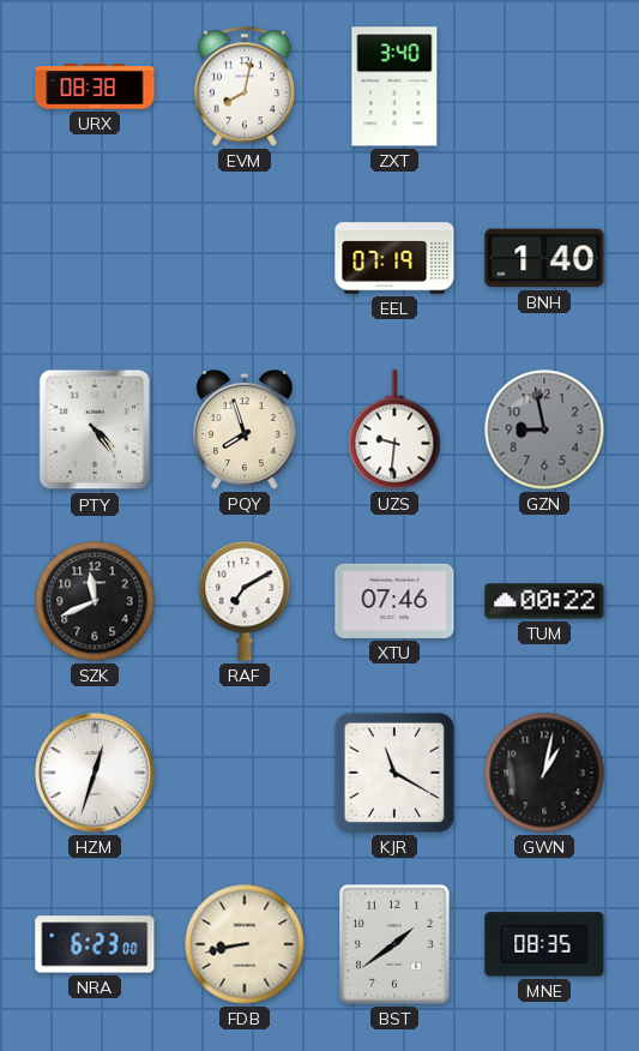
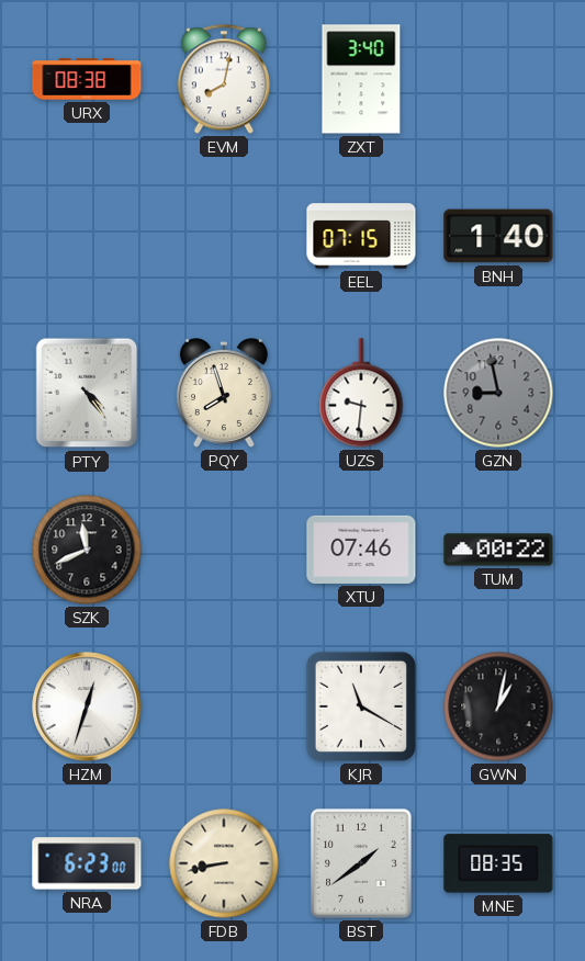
EEL: 07:19 -> 07:15 (361, 236)
RAF: 7:10 -> none (245, 601)
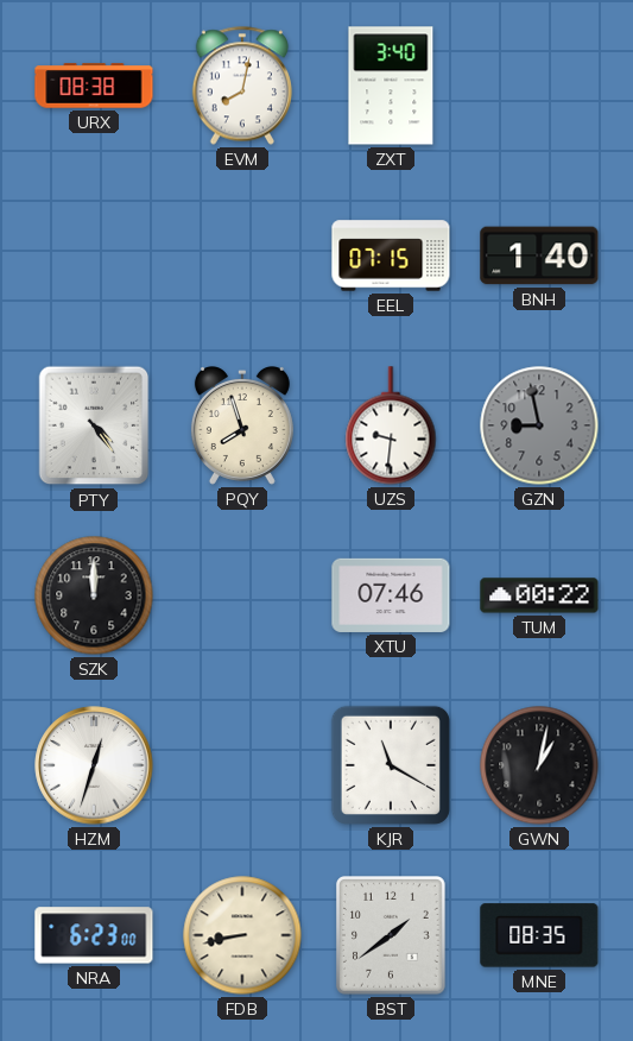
SZK: 11:41 -> 12:00 (94, 595)
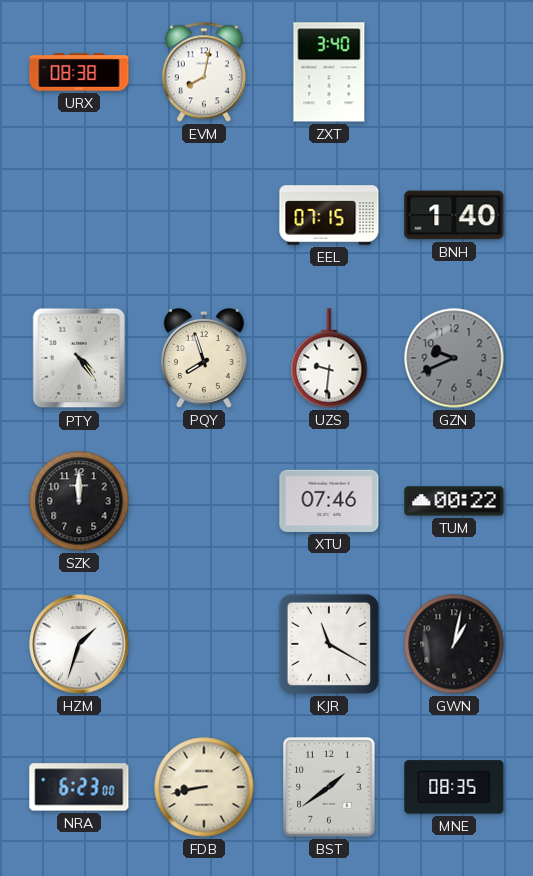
GZN: 8:58 -> 9:41 (454, 358)
HZM: 12:33 -> 1:33 (79, 644)
